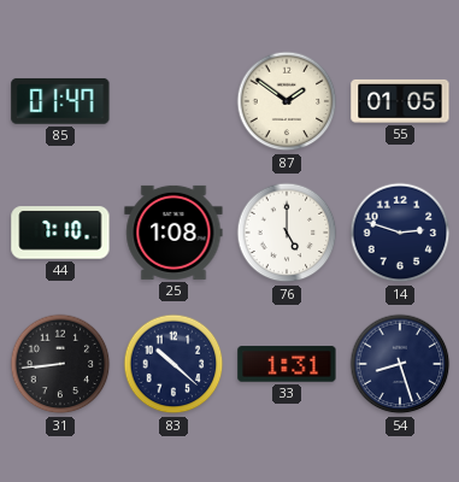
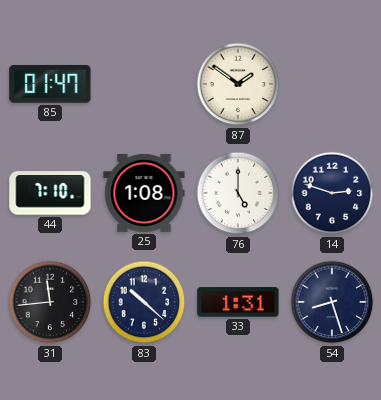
55: 01:05 -> none (400, 101)
31: 8:44 -> 11:44 (50, 302)
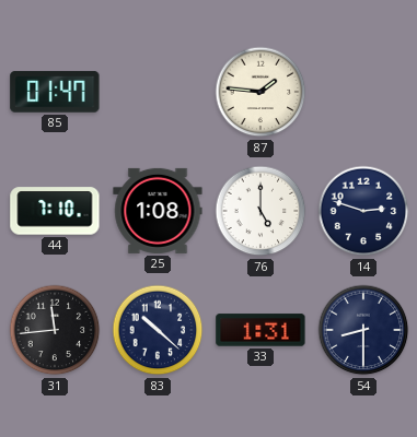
87: 1:51 -> 1:46 (260, 92)
54: 8:27 -> 8:30 (363, 330)
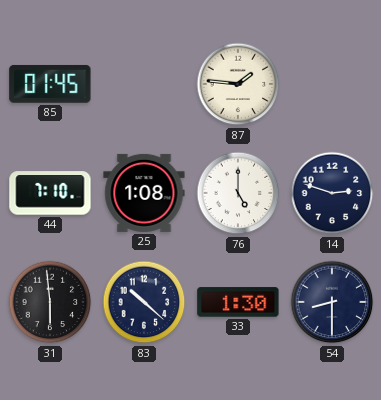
85: 01:47 -> 01:45 (50, 84)
31: 11:44 -> 5:59 (50, 302)
33: 1:31 -> 1:30 (238, 302)
